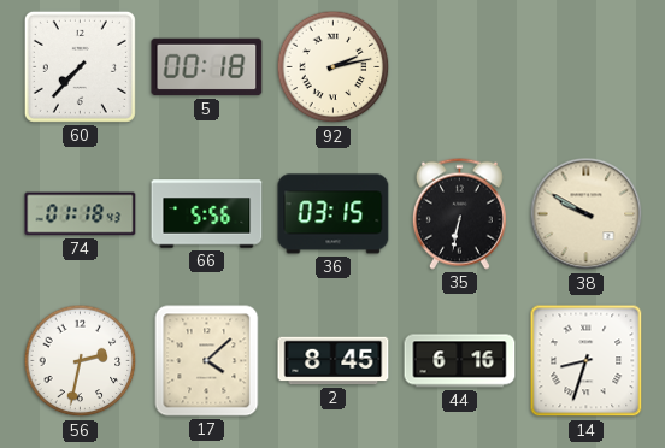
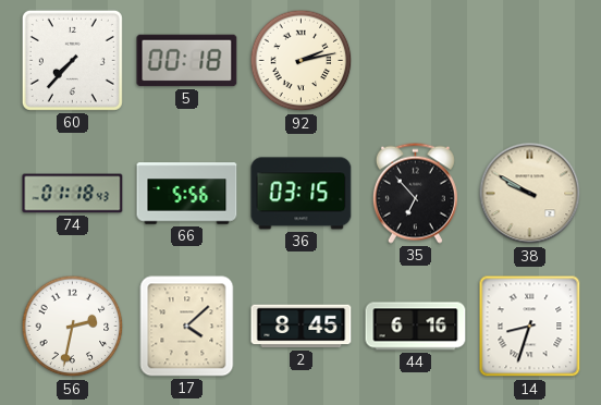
35: 6:32 -> 6:53 (415, 193)
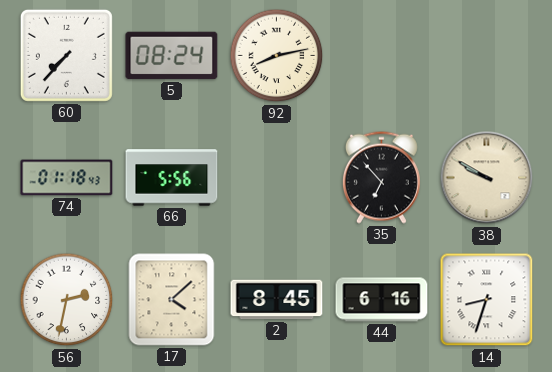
5: 00:18 -> 08:24 (172, 56)
92: 2:13 -> 8:13 (277, 56)
36: 03:15 -> none (302, 194)
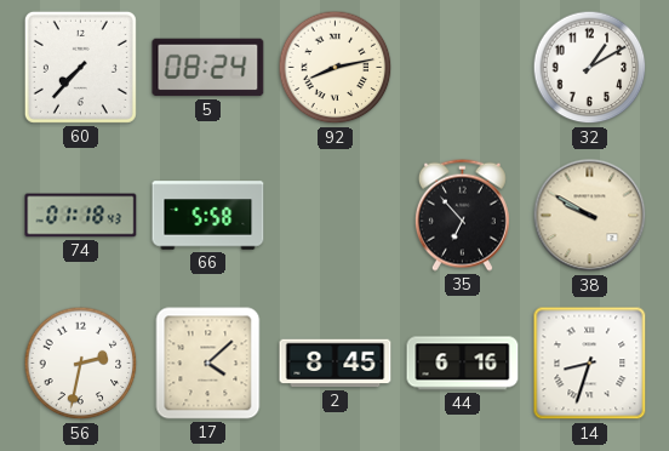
32: none -> 1:10 (590, 68)
66: 5:56 -> 5:58 (208, 216)
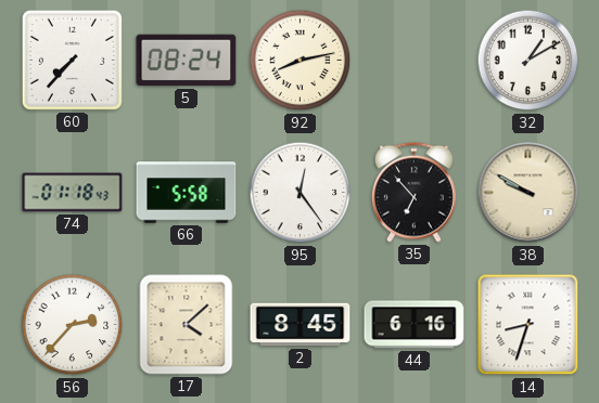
95: none -> 12:24 (301, 193)
56: 2:32 -> 2:37 (73, 325)
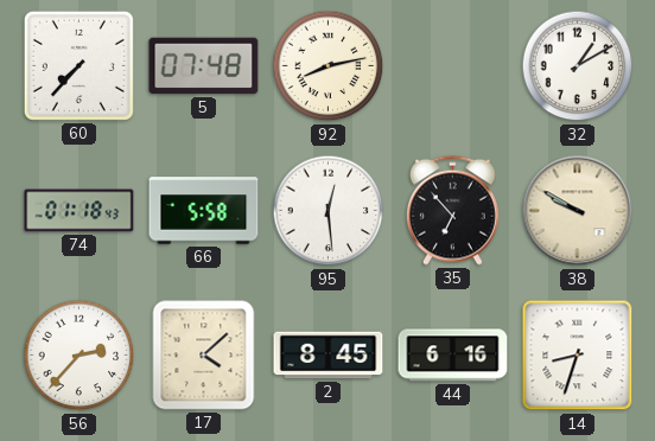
5: 08:24 -> 07:48 (204, 66)
95: 12:24 -> 12:29 (329, 211)
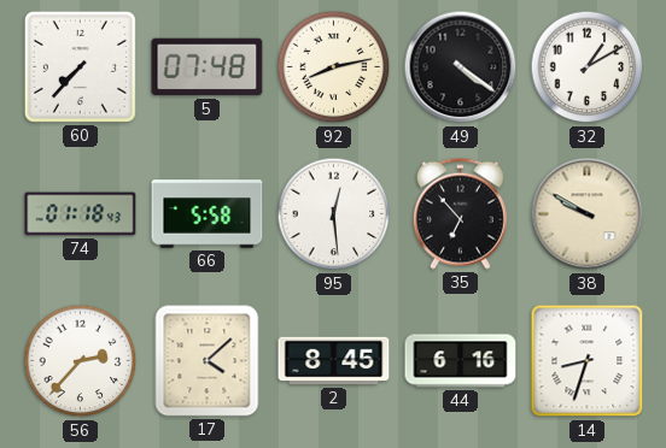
49: none -> 4:21 (461, 67)
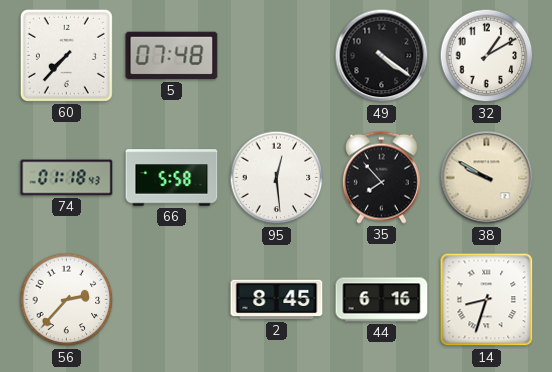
92: 8:13 -> none (334, 67)
35: 6:53 -> 7:53 (381, 177)
17: 4:08 -> none (208, 361)
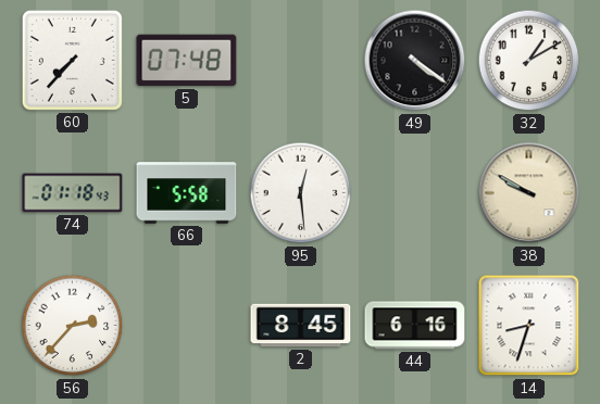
35: 7:53 -> none (381, 177)
